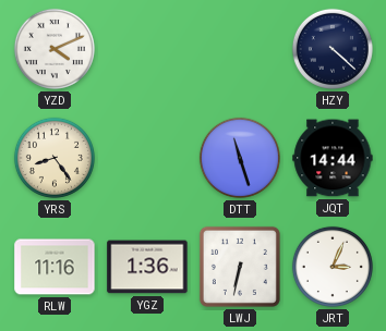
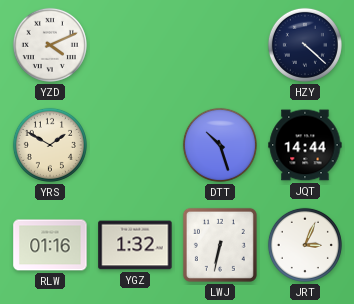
YRS: 8:24 -> 1:50 (50, 145)
DTT: 11:27 -> 10:27 (220, 145)
RLW: 11:16 -> 01:16 (50, 245)
YGZ: 1:36 -> 1:32 (135, 245)
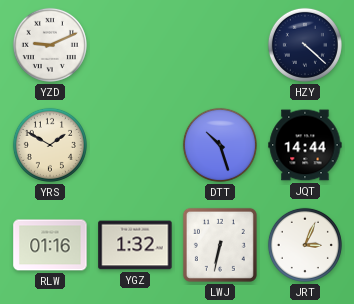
YZD: 4:11 -> 9:11 (50, 45)
